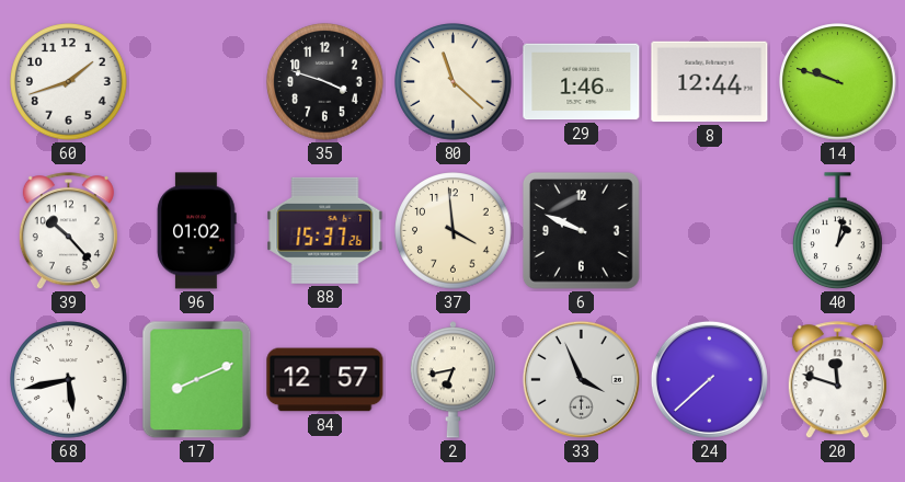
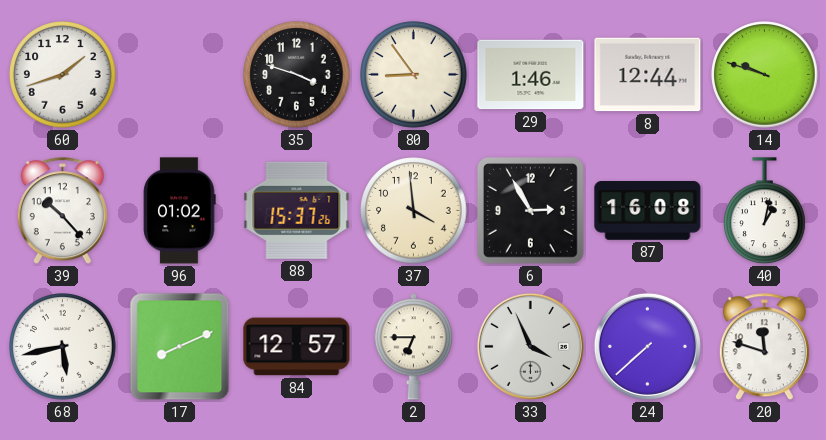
80: 11:22 -> 8:54 (414, 75)
6: 9:49 -> 2:55 (530, 210)
87: none -> 16:08 (648, 211)
2: 6:43 -> 6:45 (414, 347)
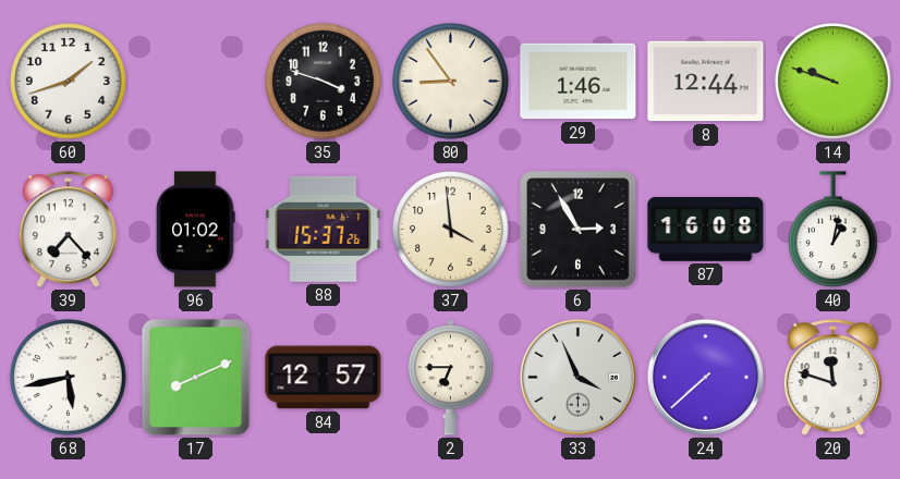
39: 10:23 -> 7:23 (68, 230)
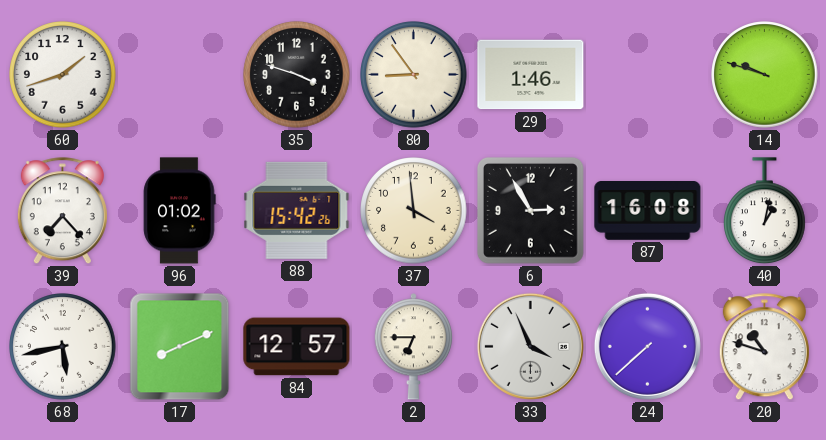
8: 12:44 -> none (706, 82)
88: 15:37 -> 15:42 (297, 210)
20: 11:48 -> 10:48 (764, 347)
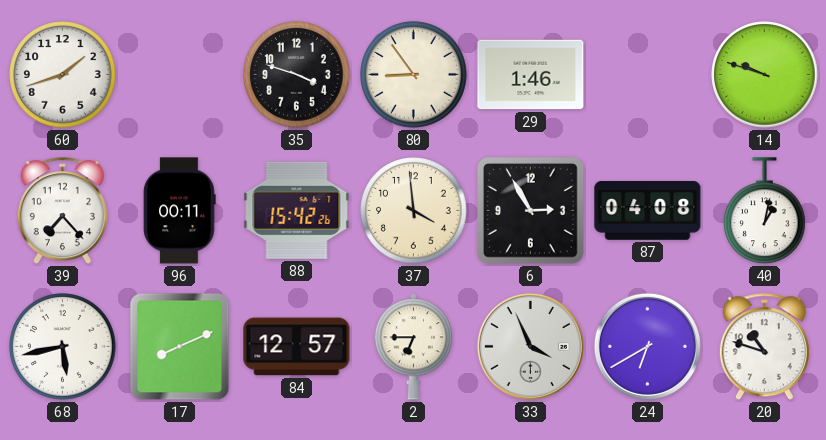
96: 01:02 -> 00:11 (180, 211)
87: 16:08 -> 04:08 (648, 211)
24: 7:38 -> 6:40 (647, 346)
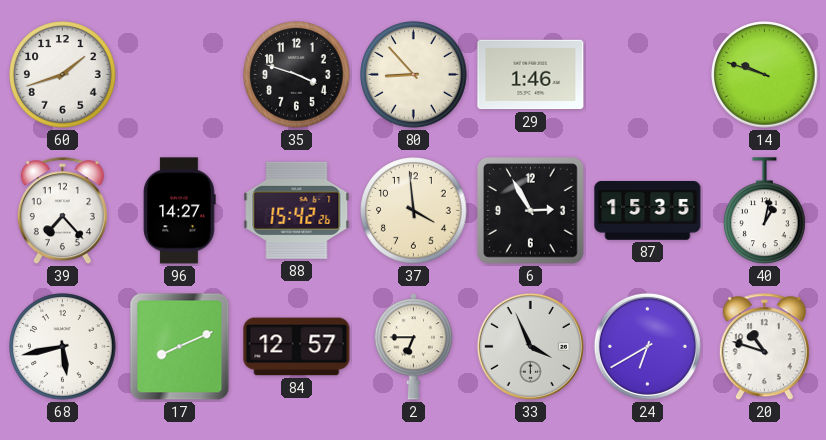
80: 8:54 -> 8:53 (414, 75)
96: 00:11 -> 14:27 (180, 211)
87: 04:08 -> 15:35 (648, 211)
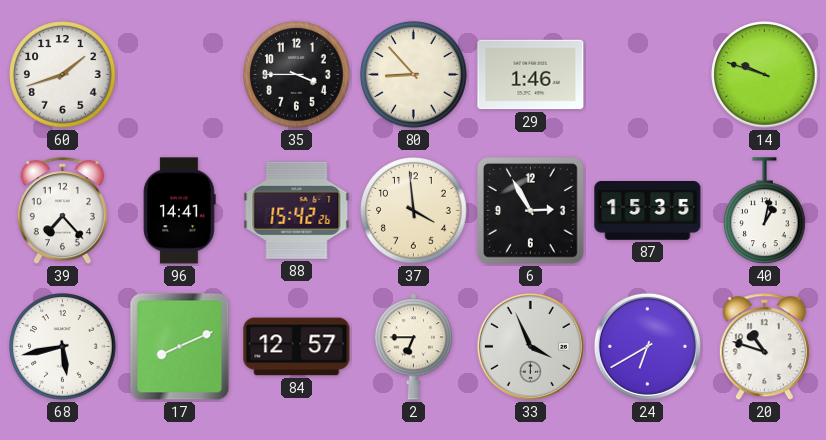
35: 3:48 -> 3:45 (297, 75)
96: 14:27 -> 14:41 (180, 211)
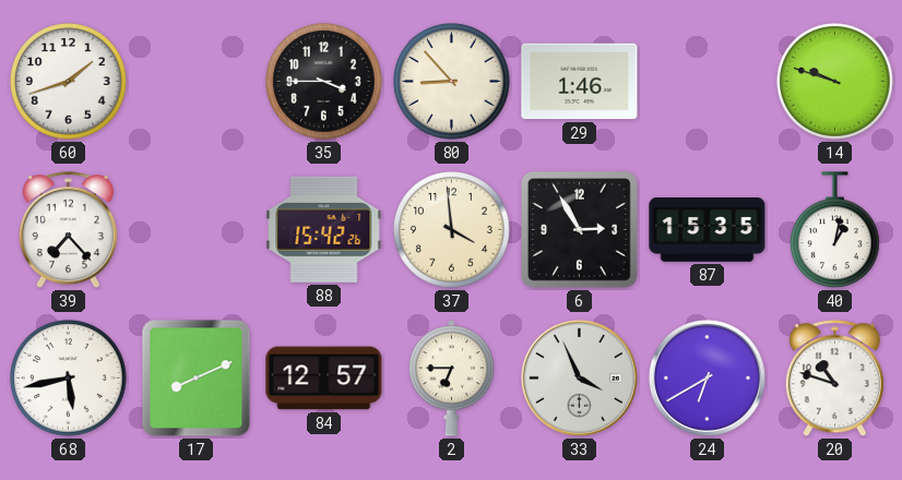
96: 14:41 -> none (180, 211)
